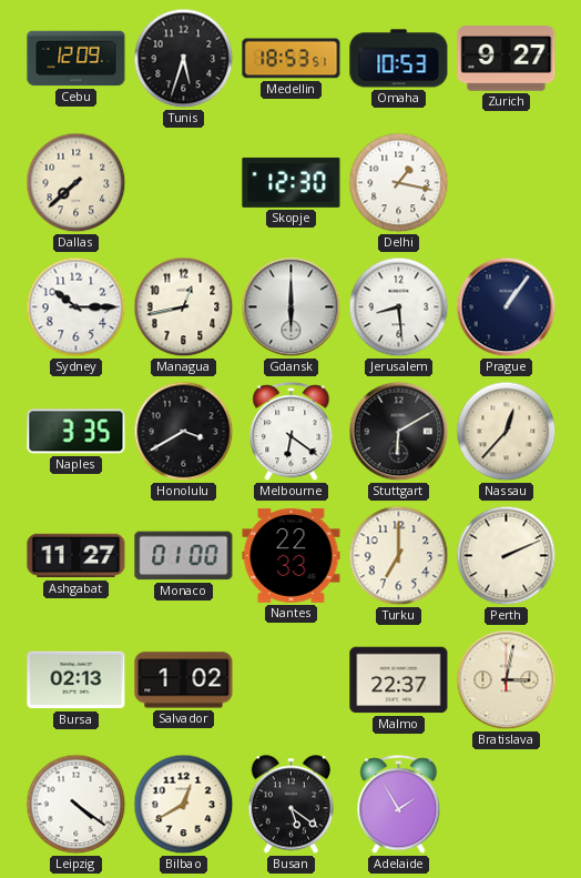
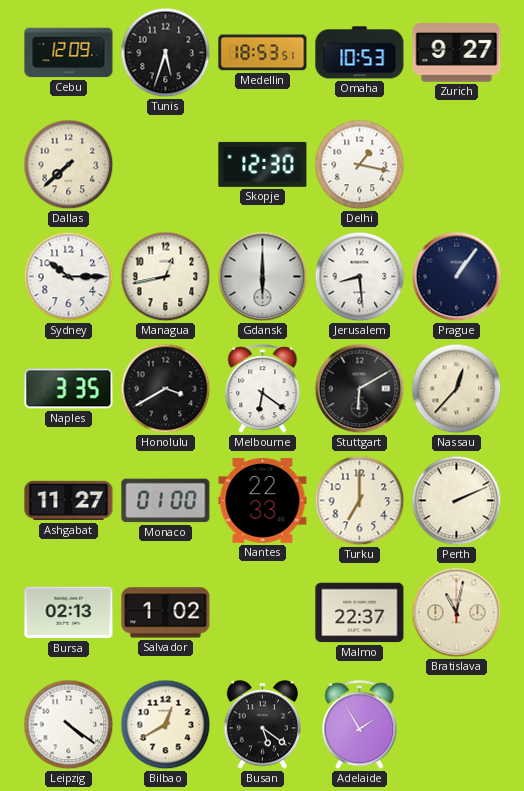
Bratislava: 3:02 -> 11:02 (457, 613)
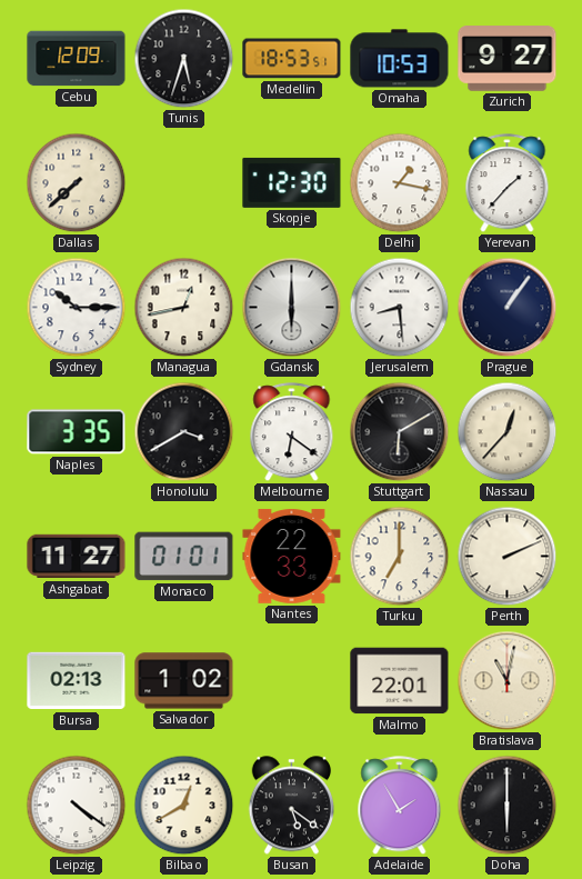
Yerevan: none -> 1:37 (508, 183)
Monaco: 01:00 -> 01:01 (184, 557)
Malmo: 22:37 -> 22:01 (400, 681)
Doha: none -> 6:00 (508, 806)
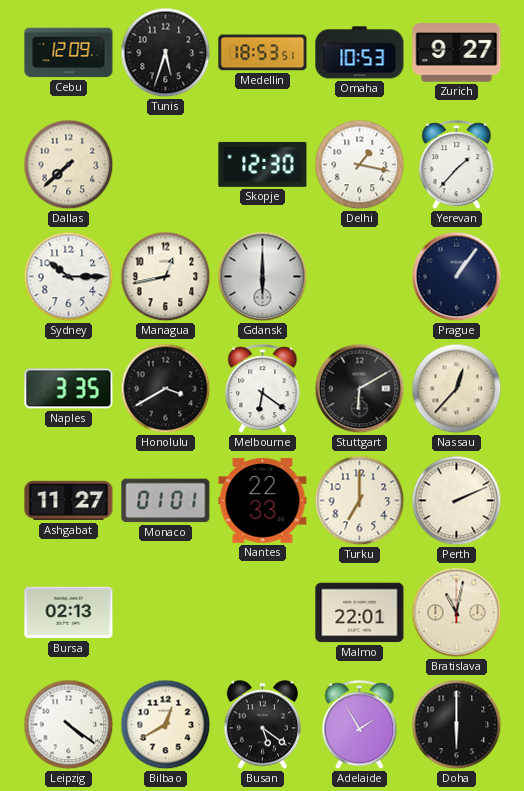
Jerusalem: 8:29 -> none (400, 308)
Salvador: 1:02 -> none (184, 681)
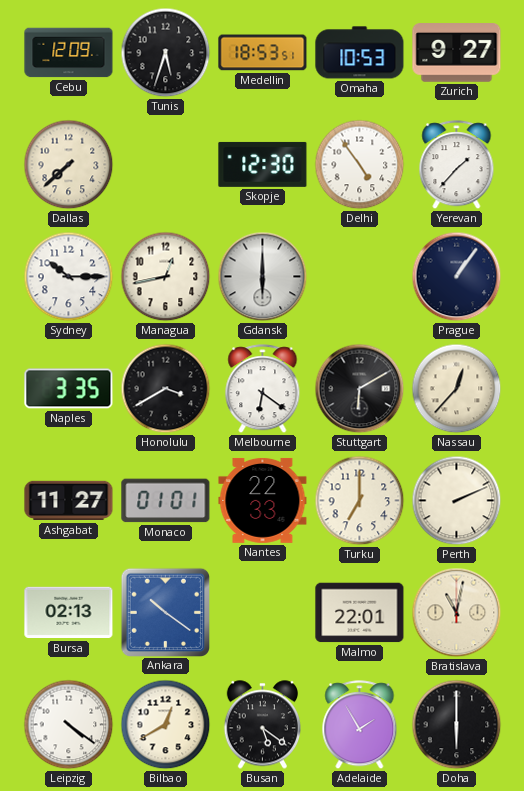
Delhi: 1:17 -> 4:54 (360, 165)
Ankara: none -> 10:21 (165, 612)
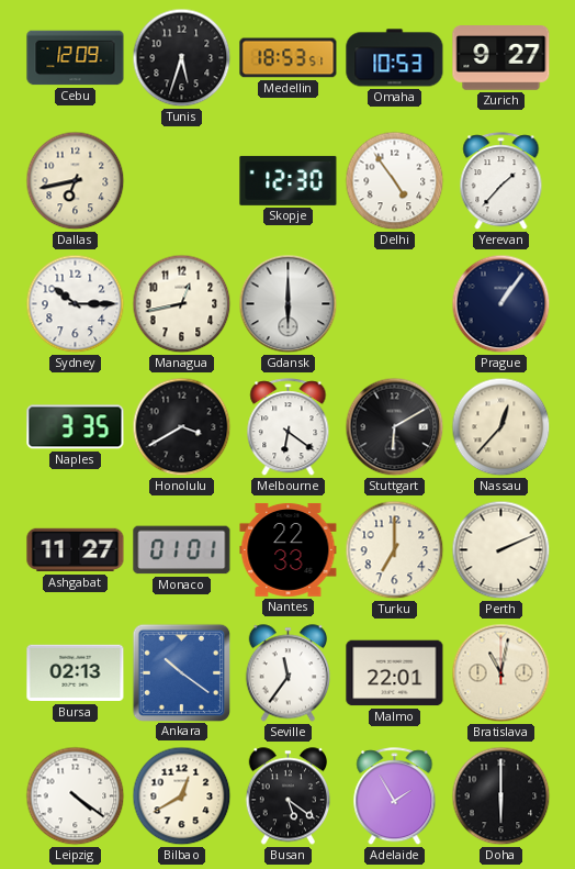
Dallas: 7:38 -> 6:43 (76, 181)
Seville: none -> 11:36 (287, 673)
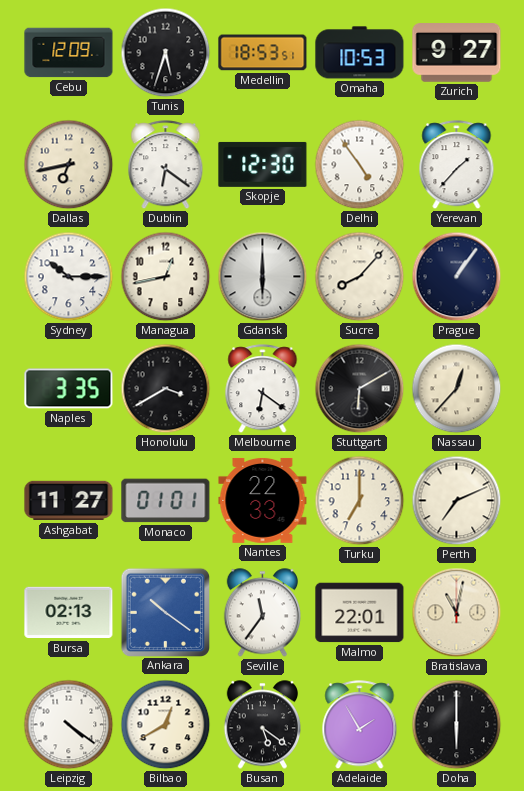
Dublin: none -> 6:21 (166, 165)
Sucre: none -> 8:07 (360, 277)
Perth: 2:11 -> 7:11 (457, 501)
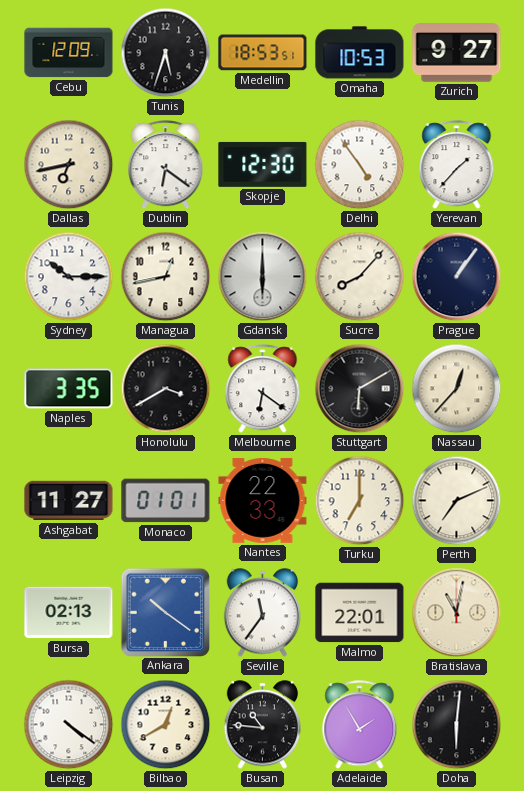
Busan: 5:21 -> 10:46 (262, 725)
Doha: 6:00 -> 6:01 (457, 725)
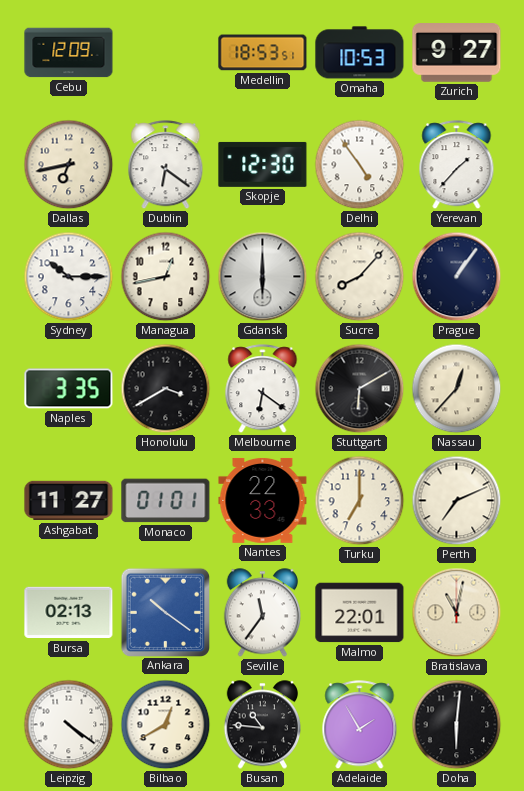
Tunis: 5:33 -> none (166, 53)
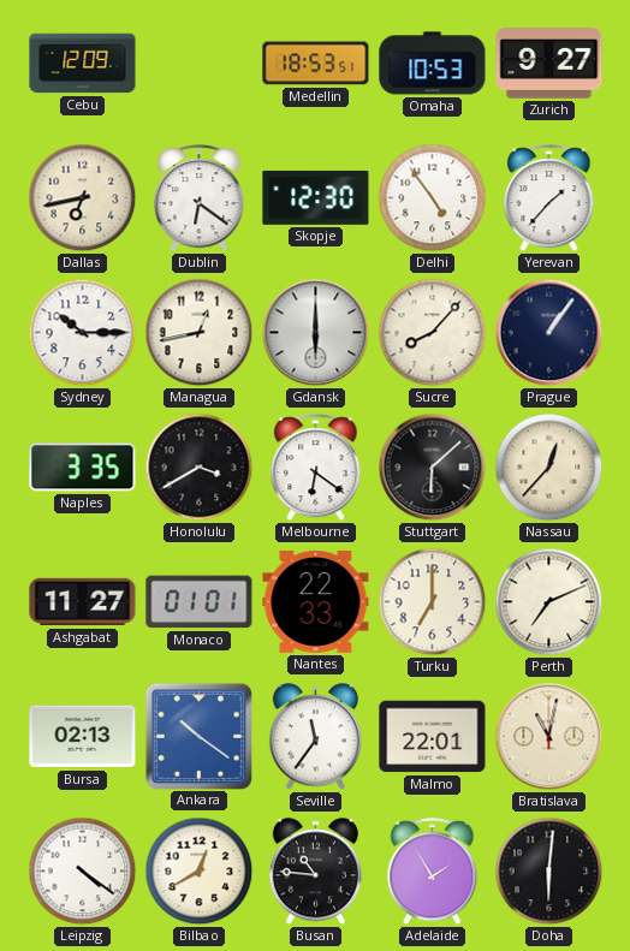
Stuttgart: 6:10 -> 6:08 (433, 468)
